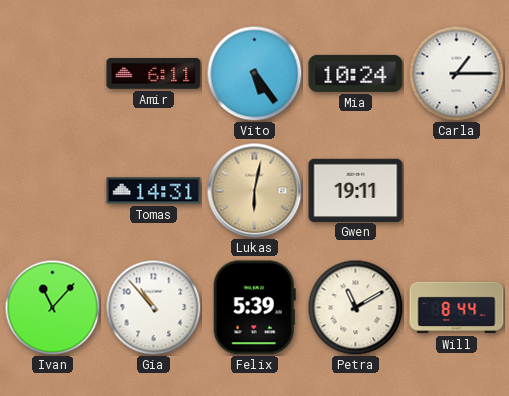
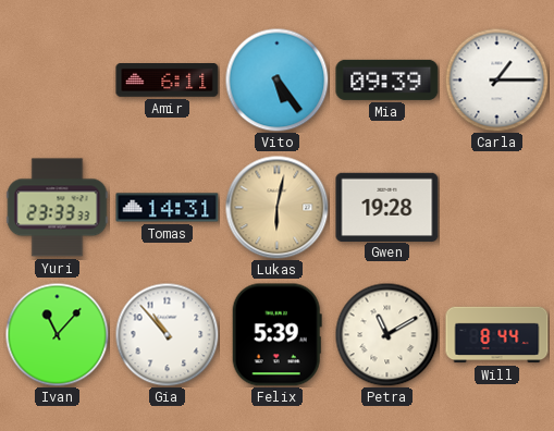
Mia: 10:24 -> 09:39 (387, 79)
Yuri: none -> 23:33 (58, 208)
Gwen: 19:11 -> 19:28 (387, 207)
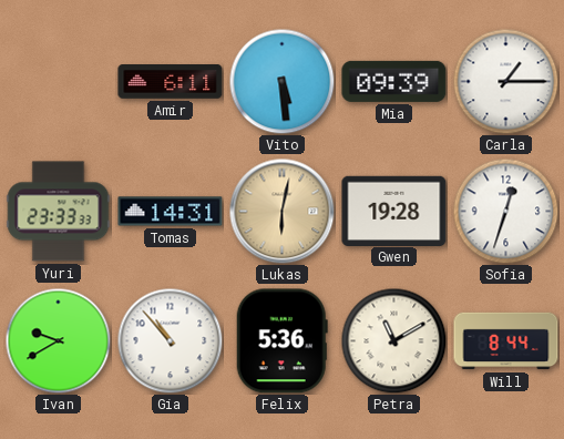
Vito: 5:24 -> 5:29 (281, 81)
Sofia: none -> 12:33 (505, 211)
Ivan: 11:07 -> 9:40 (58, 340)
Felix: 5:39 -> 5:36 (281, 341)
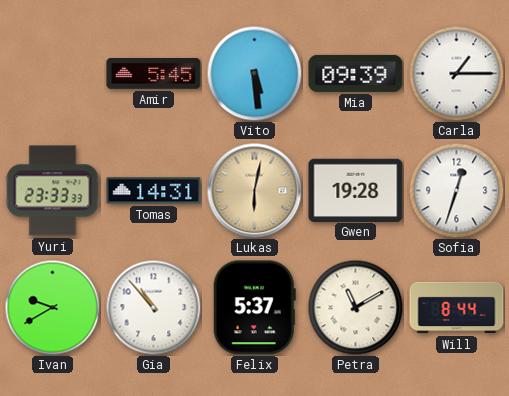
Amir: 6:11 -> 5:45 (154, 74)
Felix: 5:36 -> 5:37 (254, 308)
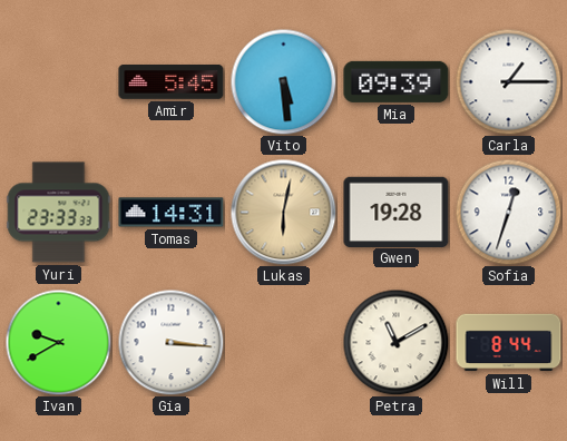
Gia: 10:53 -> 3:16 (170, 342)
Felix: 5:37 -> none (254, 308)
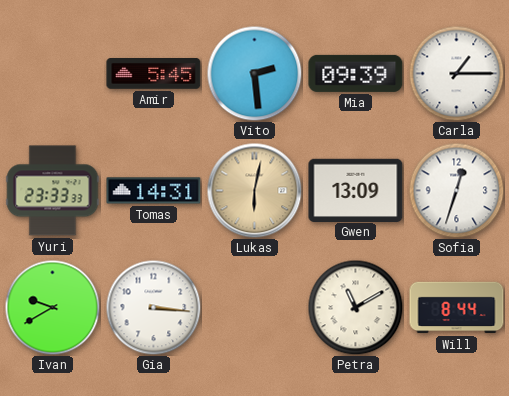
Vito: 5:29 -> 2:29 (254, 73)
Gwen: 19:28 -> 13:09 (356, 190)
